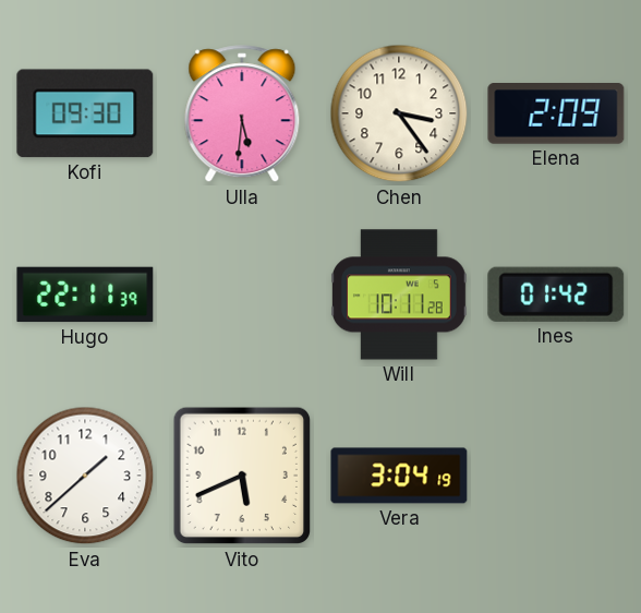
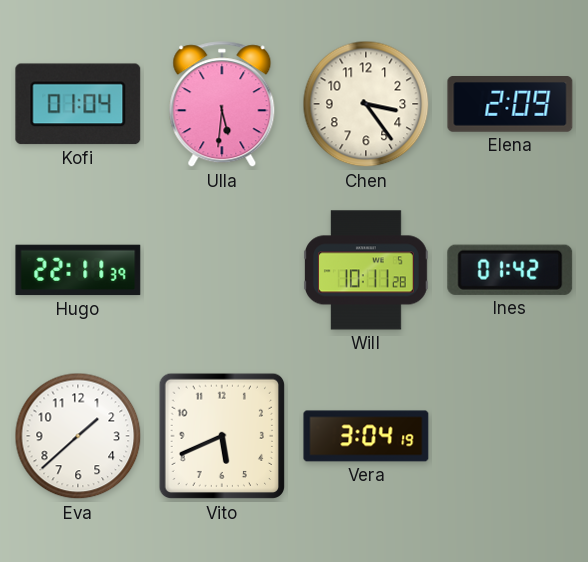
Kofi: 09:30 -> 01:04 (78, 104)
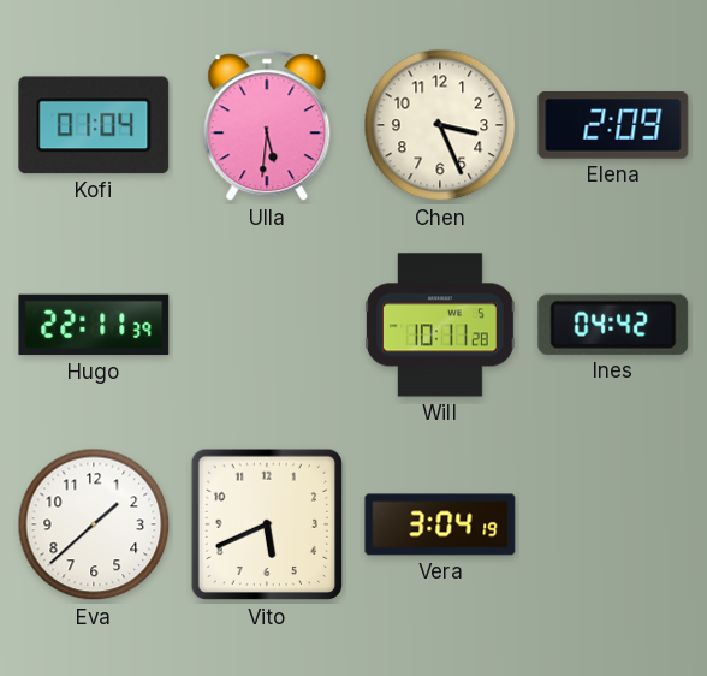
Chen: 3:24 -> 3:26 (440, 125)
Ines: 01:42 -> 04:42 (613, 325)
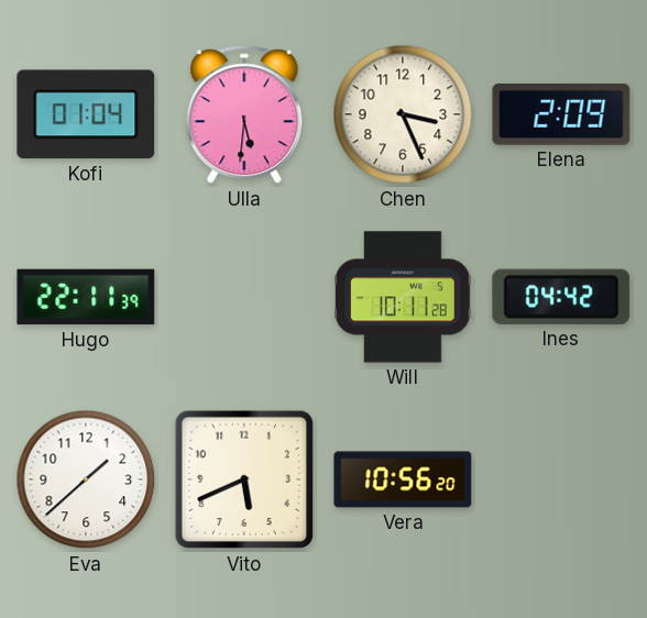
Vera: 3:04 -> 10:56 (403, 479)
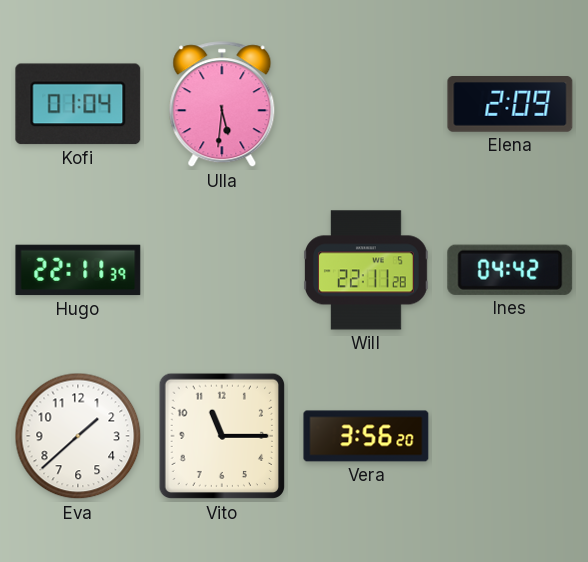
Chen: 3:26 -> none (403, 114)
Will: 10:11 -> 22:11 (366, 270)
Vito: 5:41 -> 11:15 (222, 436)
Vera: 10:56 -> 3:56 (366, 436)
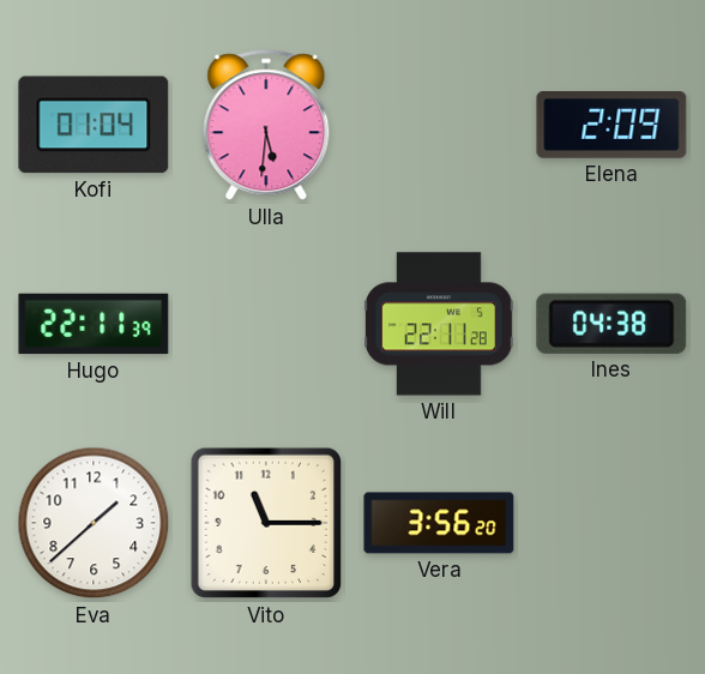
Ines: 04:42 -> 04:38 (611, 324)
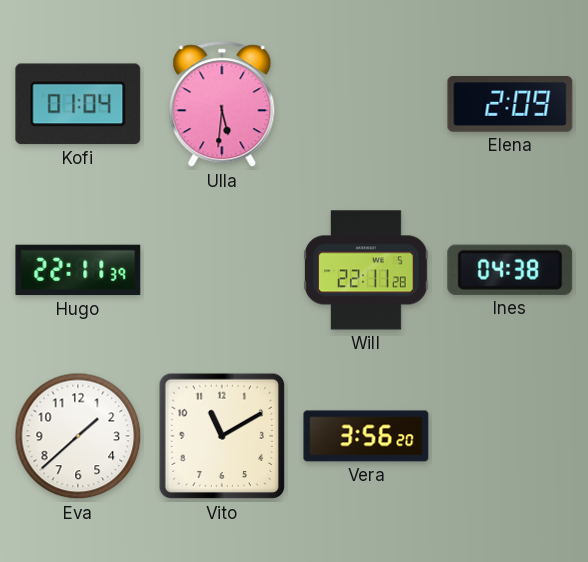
Vito: 11:15 -> 11:10 (222, 436)
